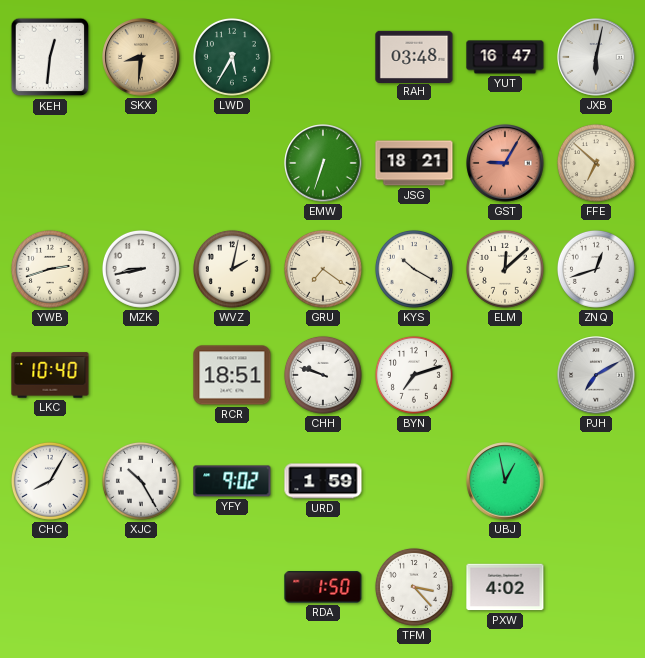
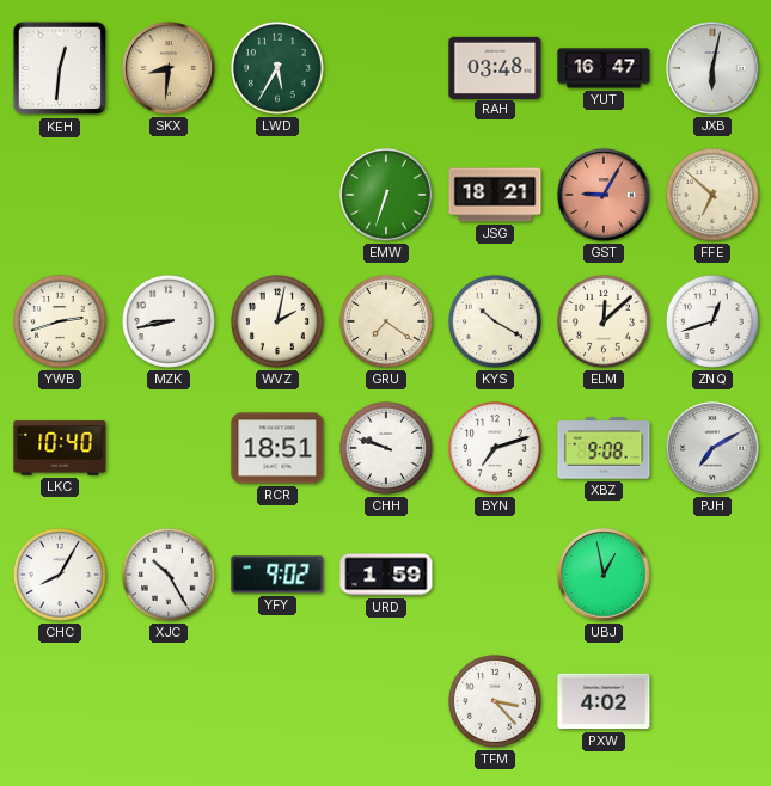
XBZ: none -> 9:08 (604, 448)
RDA: 1:50 -> none (323, 587)
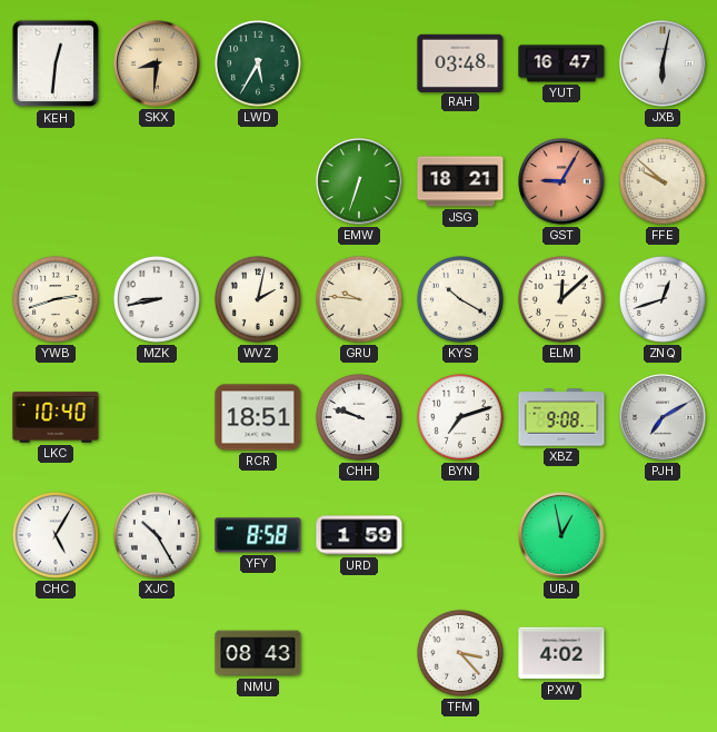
FFE: 6:52 -> 9:52 (663, 181)
GRU: 7:21 -> 9:46 (359, 299)
CHC: 8:05 -> 5:05 (56, 535)
YFY: 9:02 -> 8:58 (258, 535)
NMU: none -> 08:43 (258, 653)
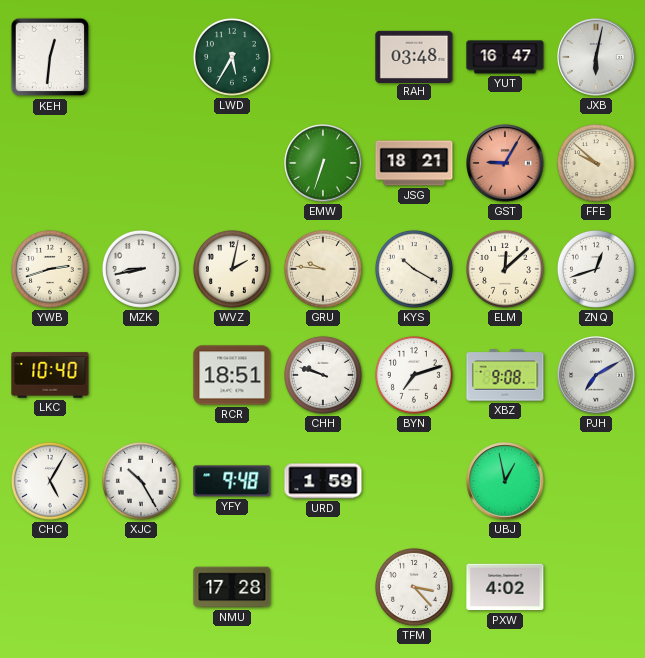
SKX: 8:31 -> none (157, 63)
YFY: 8:58 -> 9:48 (232, 481)
NMU: 08:43 -> 17:28 (232, 587)
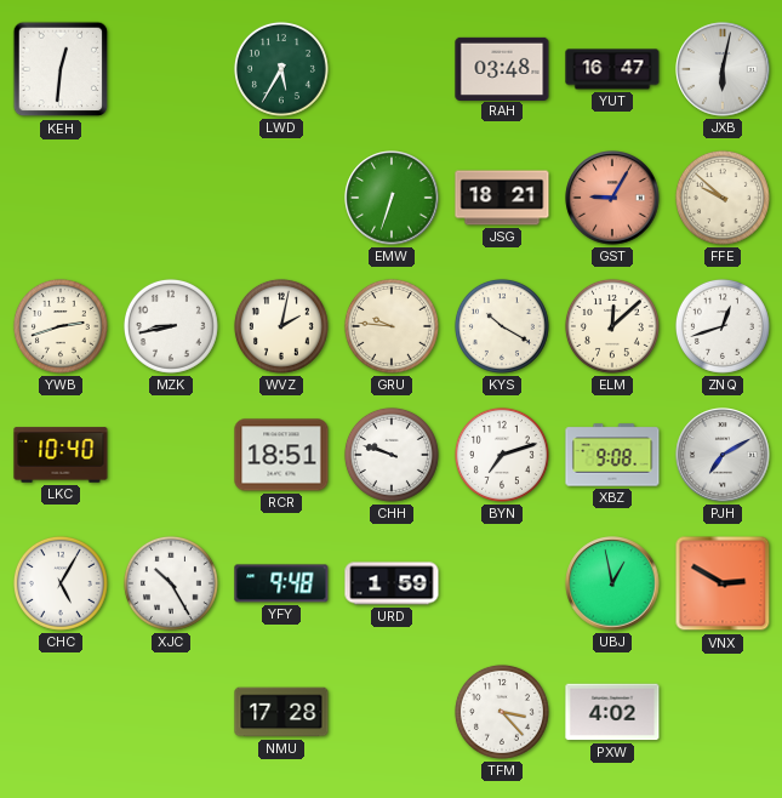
VNX: none -> 2:50 (723, 583)
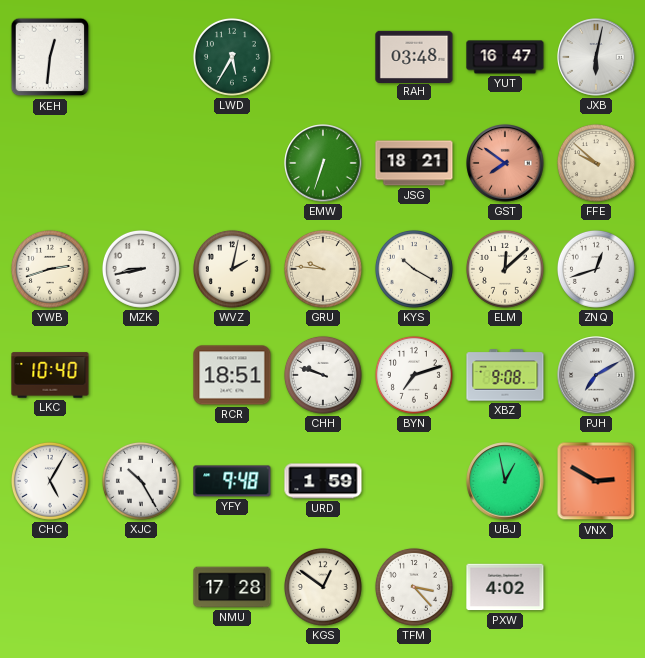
GST: 9:05 -> 7:51 (505, 163)
KGS: none -> 12:51 (323, 587)
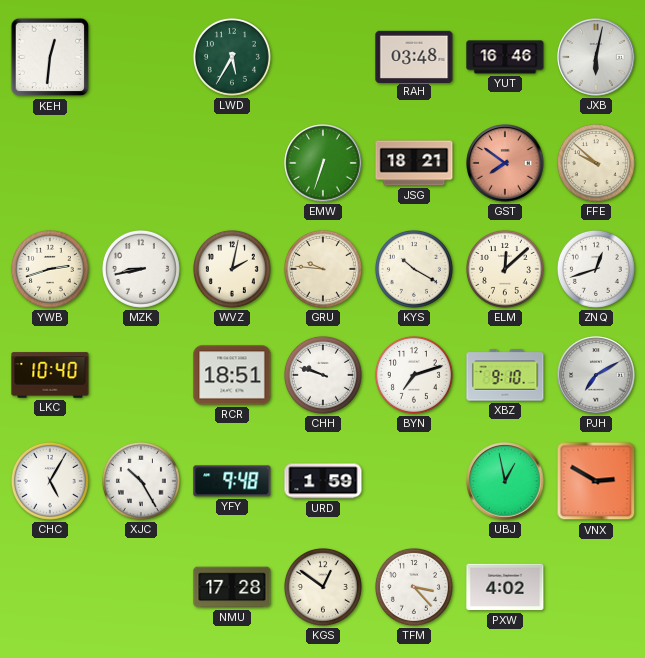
YUT: 16:47 -> 16:46 (505, 57)
XBZ: 9:08 -> 9:10 (505, 375)
